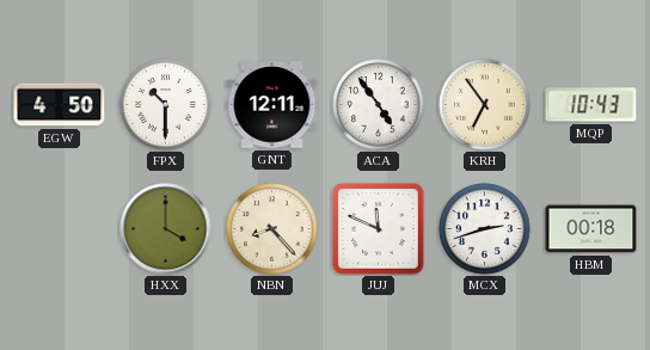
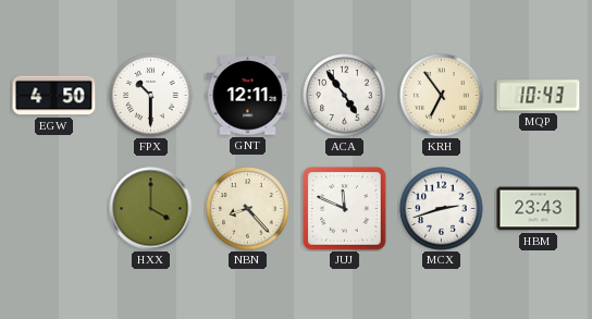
HBM: 00:18 -> 23:43 (539, 209)
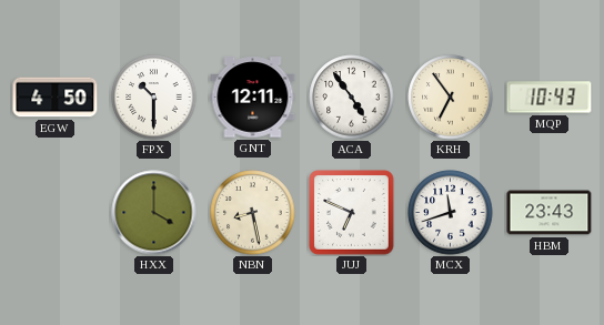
NBN: 8:23 -> 8:28 (253, 213)
JUJ: 11:49 -> 6:49 (352, 213)
MCX: 2:42 -> 11:42 (451, 213)
